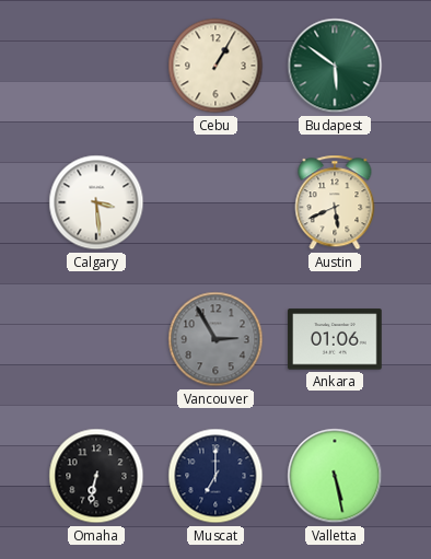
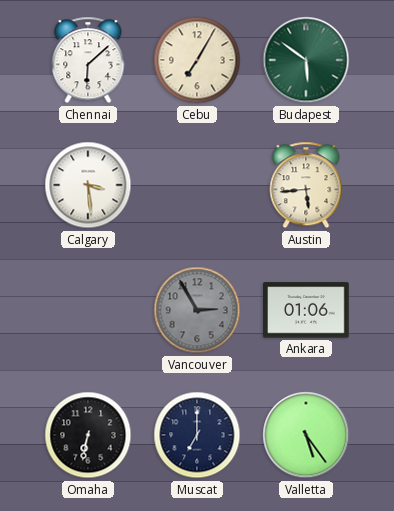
Chennai: none -> 6:08 (88, 60)
Cebu: 1:05 -> 7:05 (197, 60)
Austin: 5:41 -> 5:44 (306, 185)
Valletta: 5:28 -> 5:24 (306, 435)
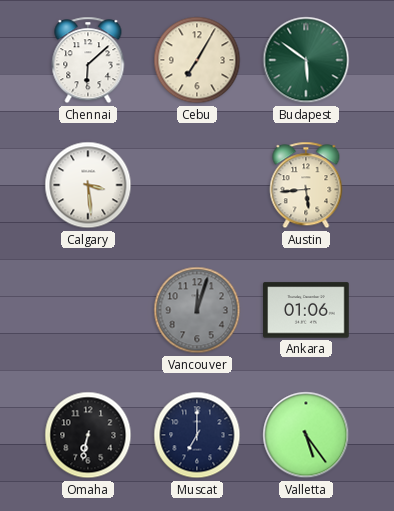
Vancouver: 2:55 -> 12:03 (197, 310)
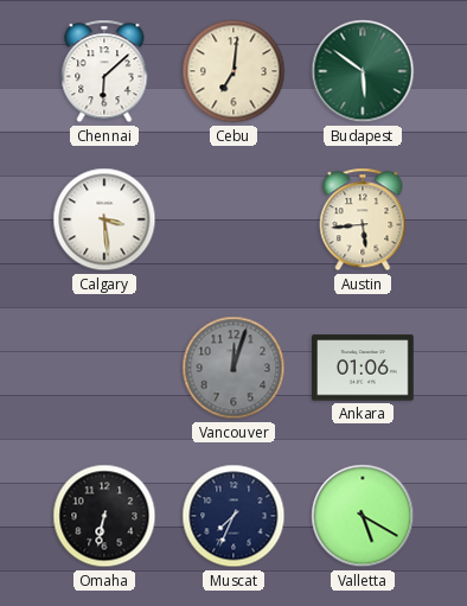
Cebu: 7:05 -> 7:01 (233, 71)
Muscat: 7:00 -> 7:34 (233, 516)
Valletta: 5:24 -> 5:20 (363, 516)
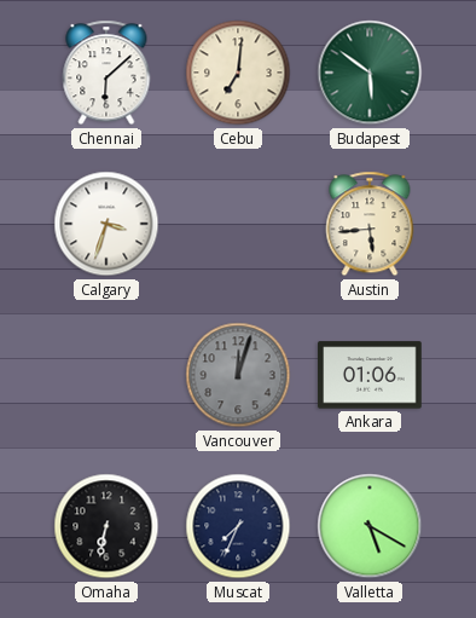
Calgary: 3:29 -> 3:33 (106, 224)
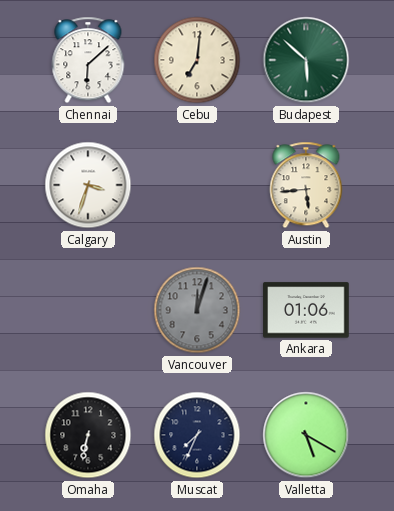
Budapest: 5:51 -> 5:52 (306, 60)
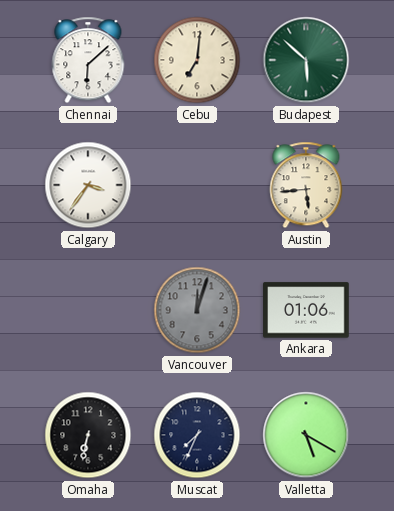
Calgary: 3:33 -> 3:36 (88, 185)
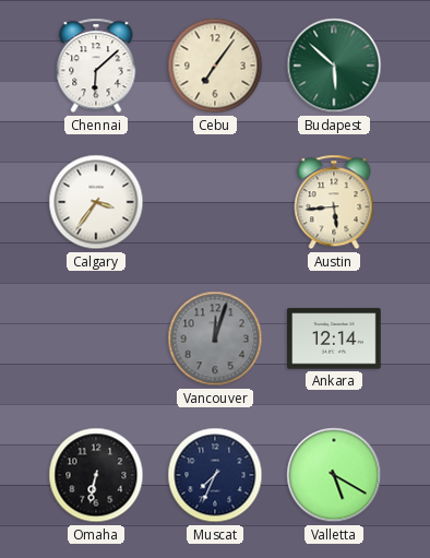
Cebu: 7:01 -> 7:06 (215, 66)
Ankara: 01:06 -> 12:14 (334, 339)
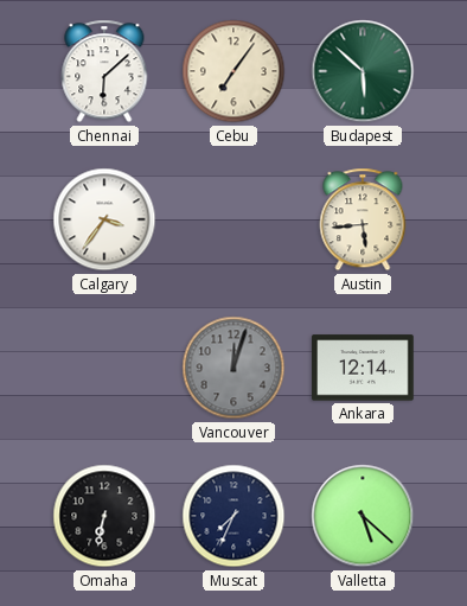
Valletta: 5:20 -> 5:22 (363, 516)
